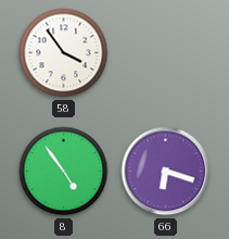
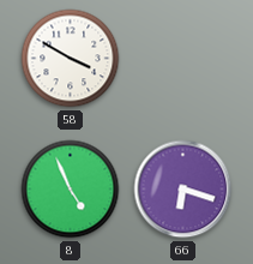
58: 3:54 -> 3:50 (71, 59)
8: 4:54 -> 4:56 (71, 190)
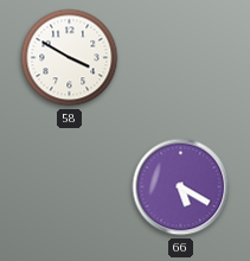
8: 4:56 -> none (71, 190)
66: 6:18 -> 5:20 (181, 187)
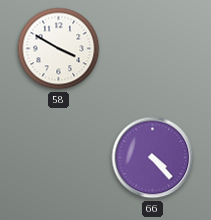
66: 5:20 -> 4:23 (153, 158)
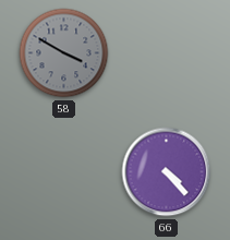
58 dial: white -> grey (64, 53)
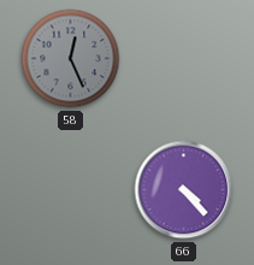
58: 3:50 -> 12:26 (71, 59)
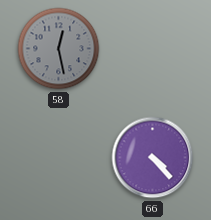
58: 12:26 -> 12:28 (59, 49)
